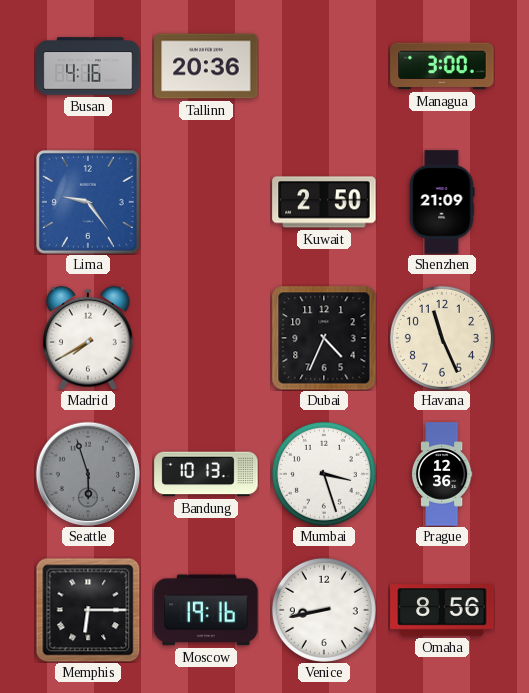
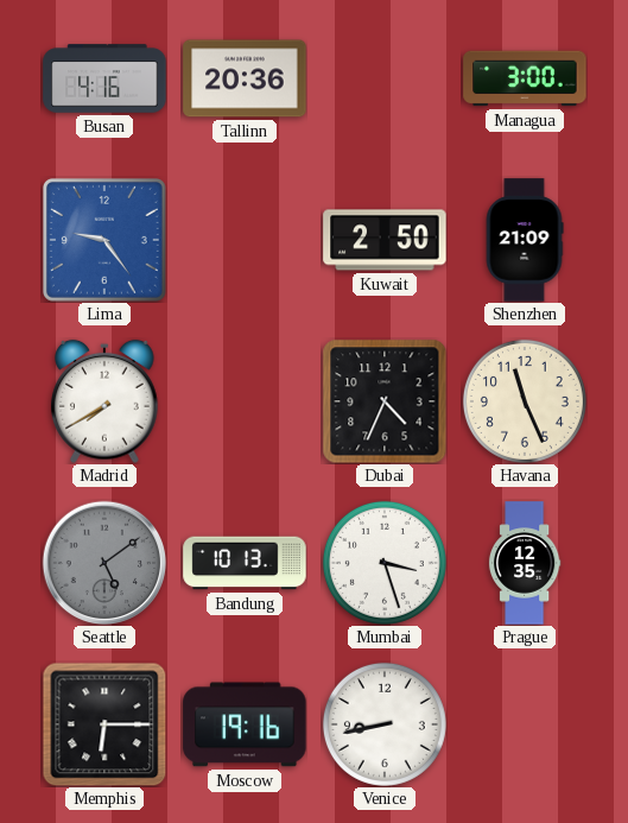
Seattle: 5:57 -> 5:09 (104, 563)
Prague: 12:36 -> 12:35 (525, 563)
Omaha: 8:56 -> none (442, 610)
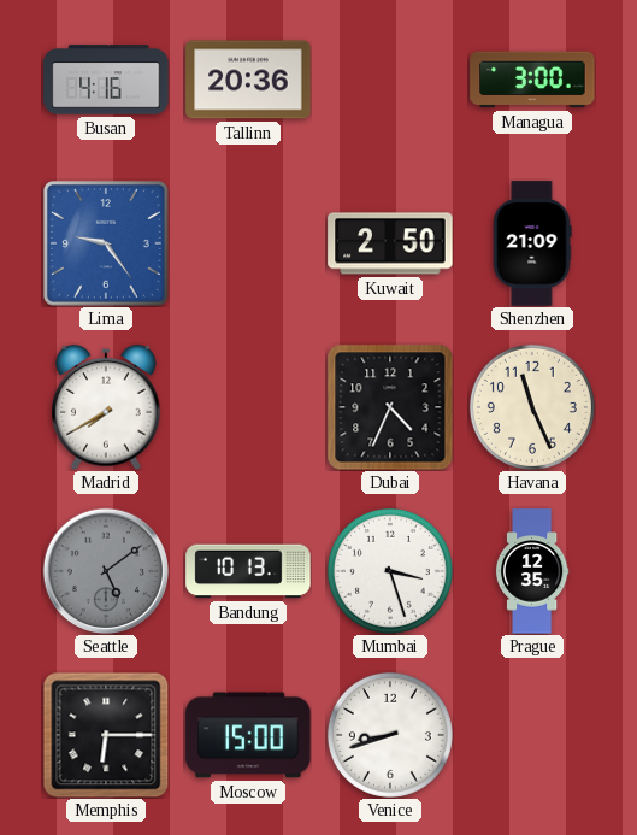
Moscow: 19:16 -> 15:00 (248, 735)
Venice: 8:43 -> 8:42 (390, 735)
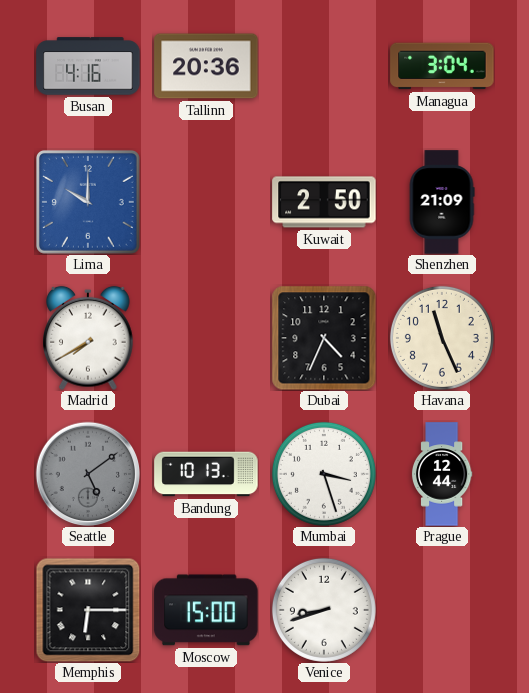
Managua: 3:00 -> 3:04 (442, 66)
Lima: 9:24 -> 10:00 (88, 202)
Prague: 12:35 -> 12:44 (442, 474)
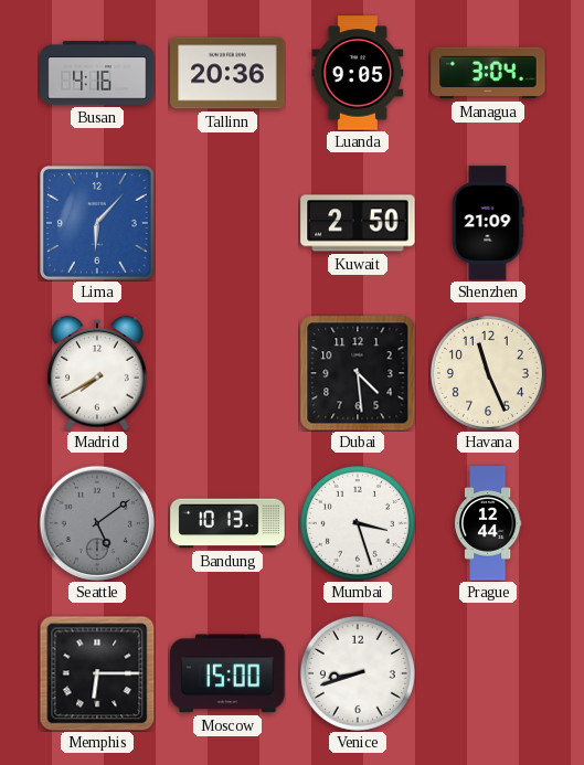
Luanda: none -> 9:05 (358, 73)
Lima: 10:00 -> 6:07 (97, 223)
Dubai: 4:34 -> 4:29 (358, 373)
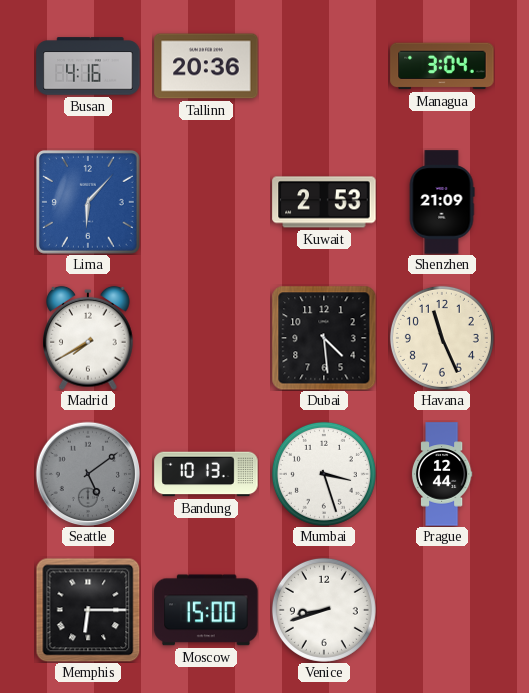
Luanda: 9:05 -> none (358, 73)
Kuwait: 2:50 -> 2:53 (324, 202)
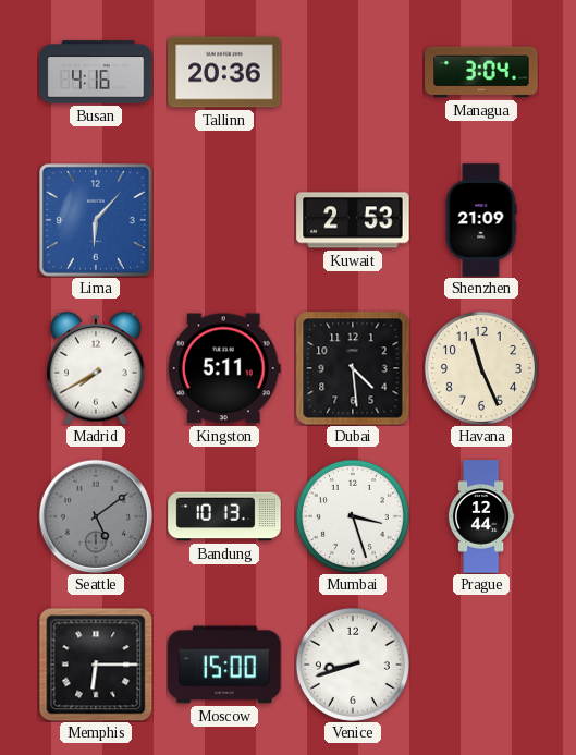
Kingston: none -> 5:11 (224, 368)
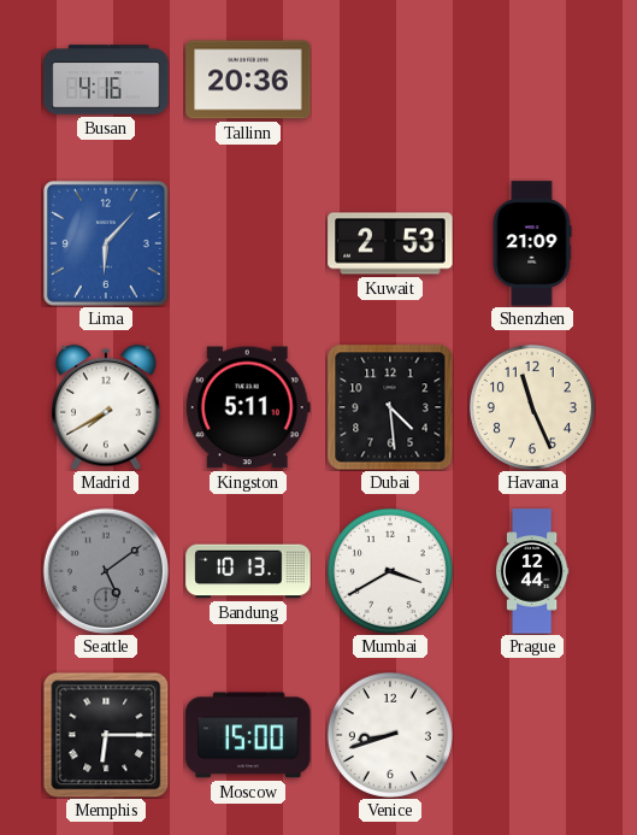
Managua: 3:04 -> none (481, 72)
Mumbai: 3:27 -> 3:40 (390, 571)
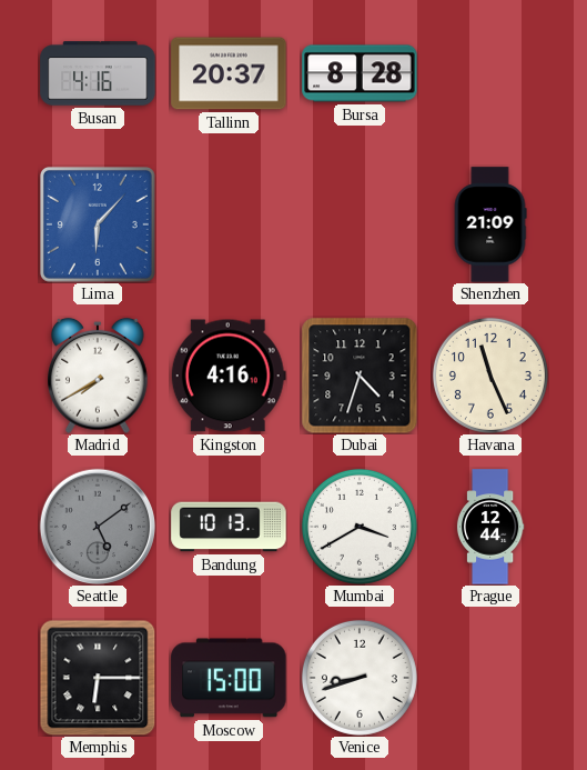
Tallinn: 20:36 -> 20:37 (229, 73)
Bursa: none -> 8:28 (360, 73)
Kuwait: 2:53 -> none (390, 243)
Kingston: 5:11 -> 4:16 (229, 376)
Dubai: 4:29 -> 4:33 (360, 376)
